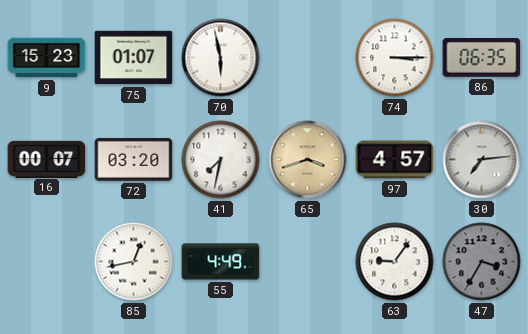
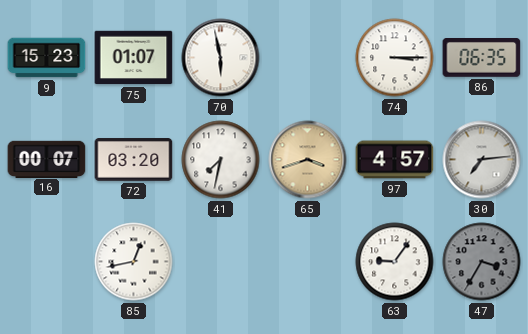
55: 4:49 -> none (221, 262)
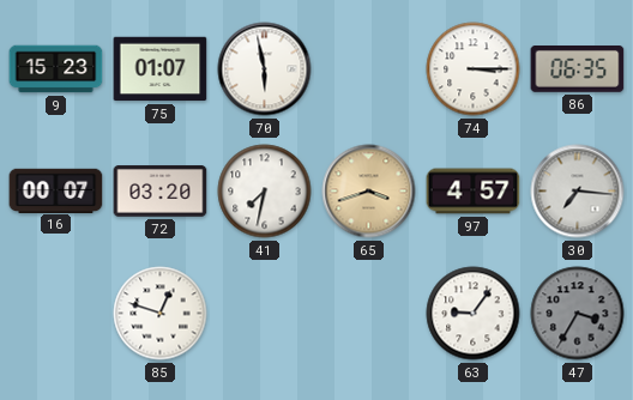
30: 7:14 -> 7:16 (578, 192)
85: 12:43 -> 12:48 (161, 314)
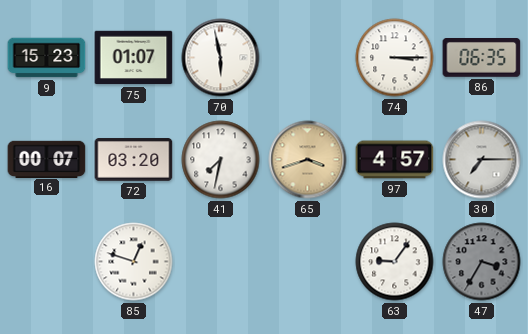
30: 7:16 -> 7:15 (482, 160)
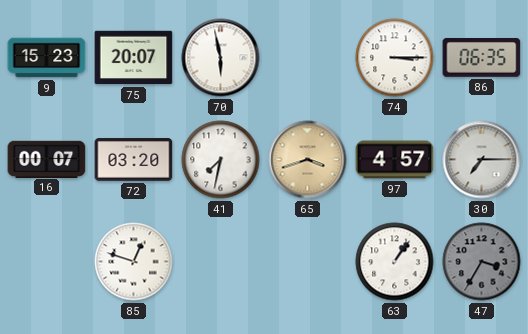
75: 01:07 -> 20:07 (134, 58)
63: 9:06 -> 1:06 (395, 262)
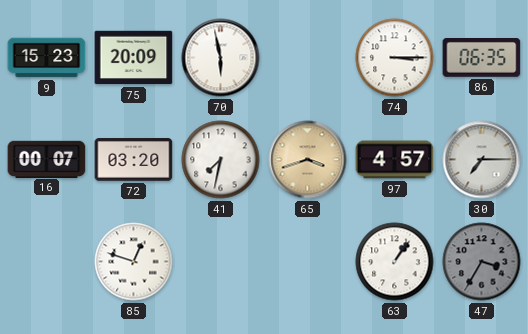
75: 20:07 -> 20:09 (134, 58)
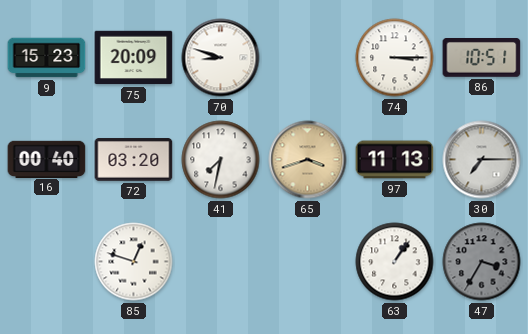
70: 5:58 -> 8:48 (221, 58)
86: 06:35 -> 10:51 (482, 58)
16: 00:07 -> 00:40 (47, 159)
97: 4:57 -> 11:13 (395, 160)
